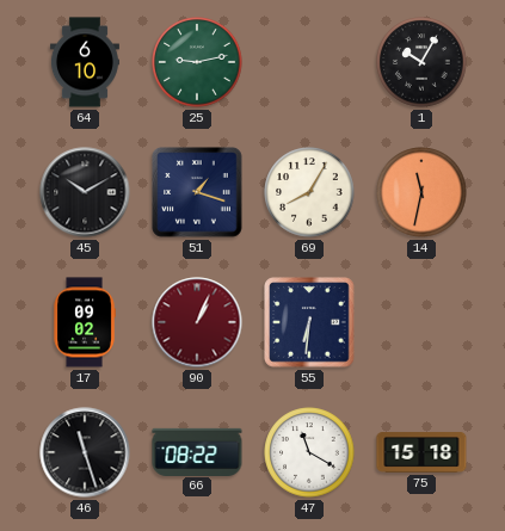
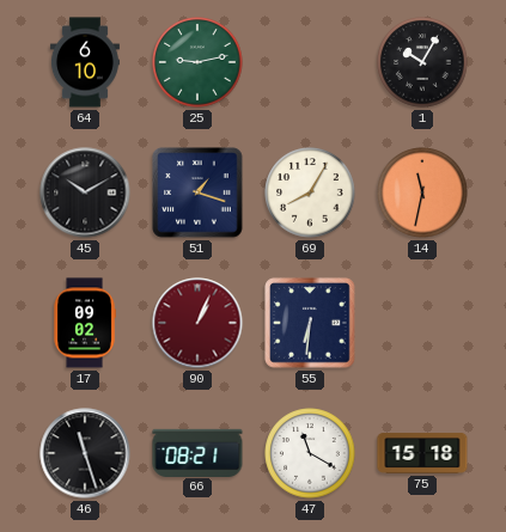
66: 08:22 -> 08:21 (197, 452)
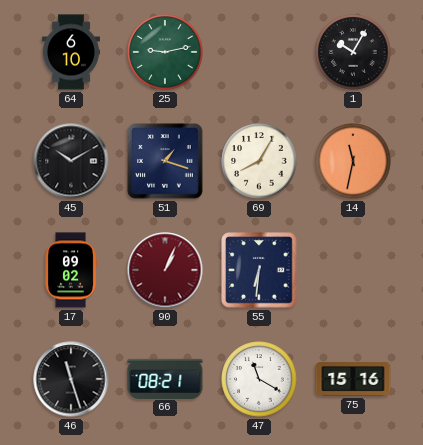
75: 15:18 -> 15:16 (353, 379)
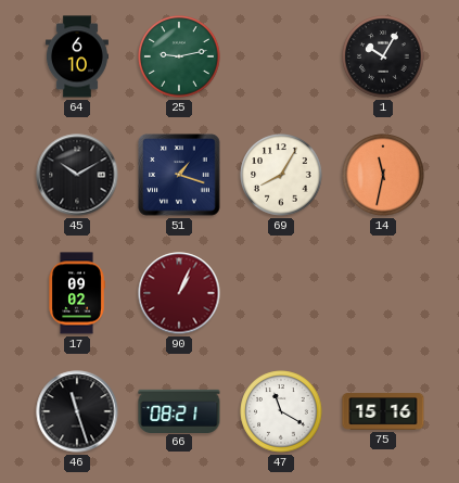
55: 6:31 -> none (259, 270)
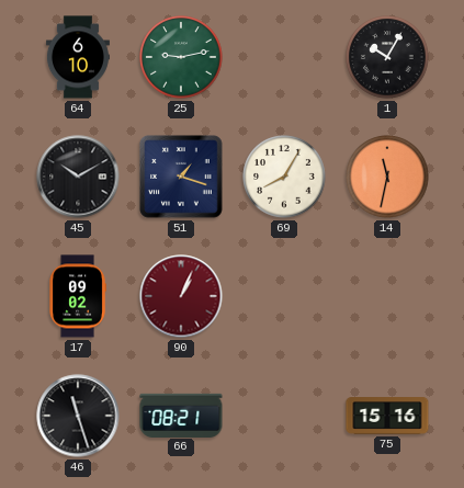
47: 11:20 -> none (281, 411)
